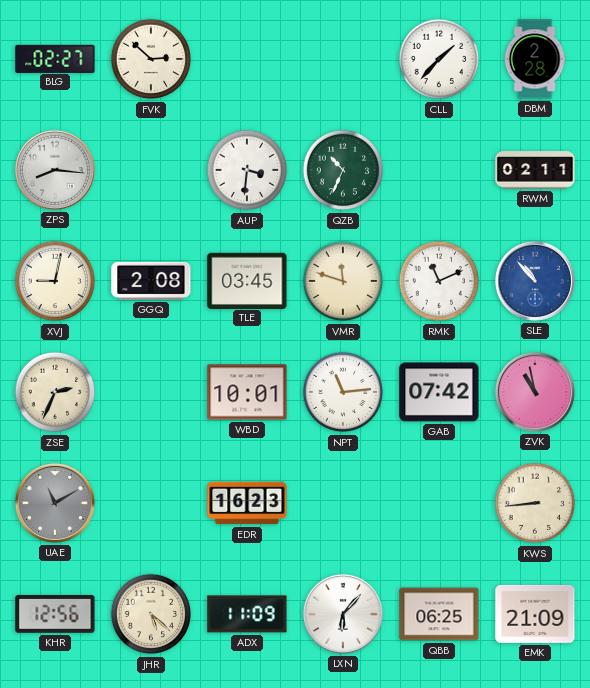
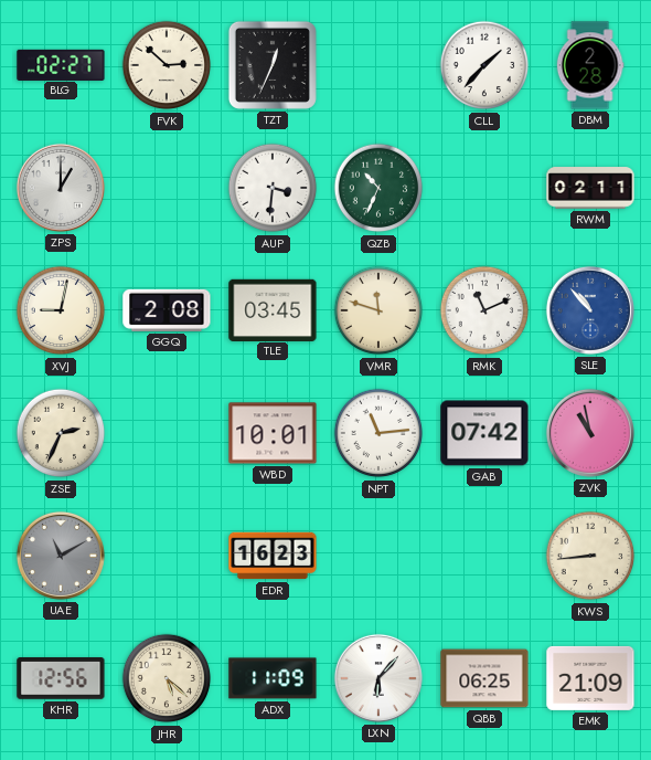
TZT: none -> 12:34 (273, 65)
ZPS: 8:16 -> 1:00 (61, 188)
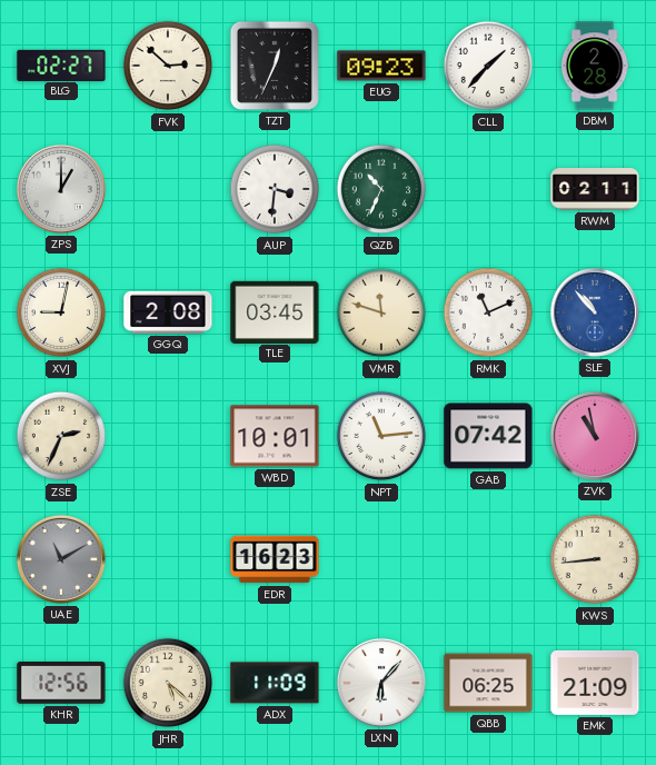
EUG: none -> 09:23 (381, 66)
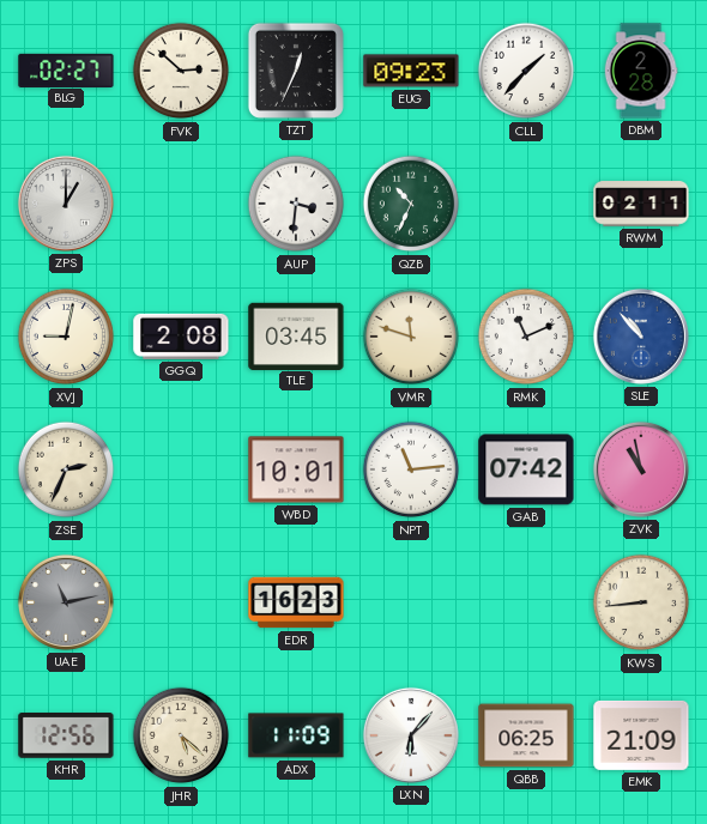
UAE: 11:10 -> 11:13 (66, 602)
